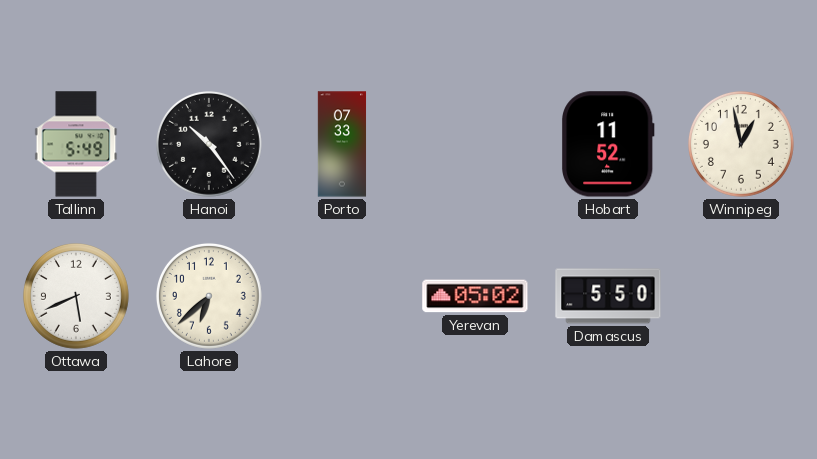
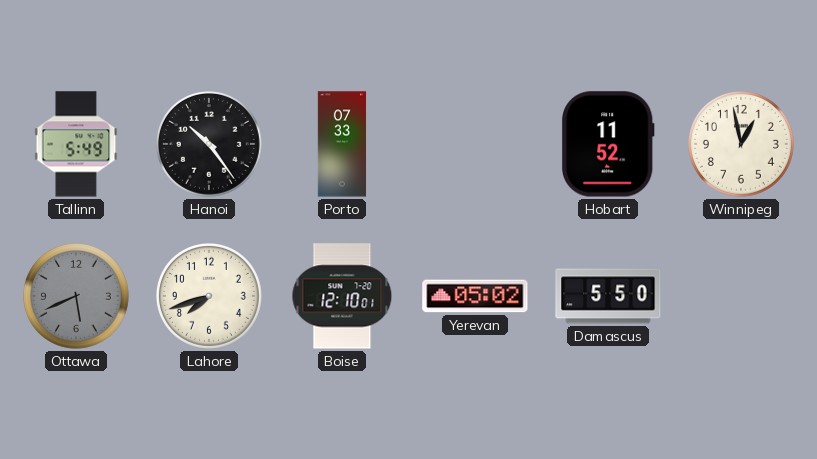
Ottawa dial: white -> grey (76, 296)
Lahore: 6:38 -> 7:42 (209, 296)
Boise: none -> 12:10 (342, 296)
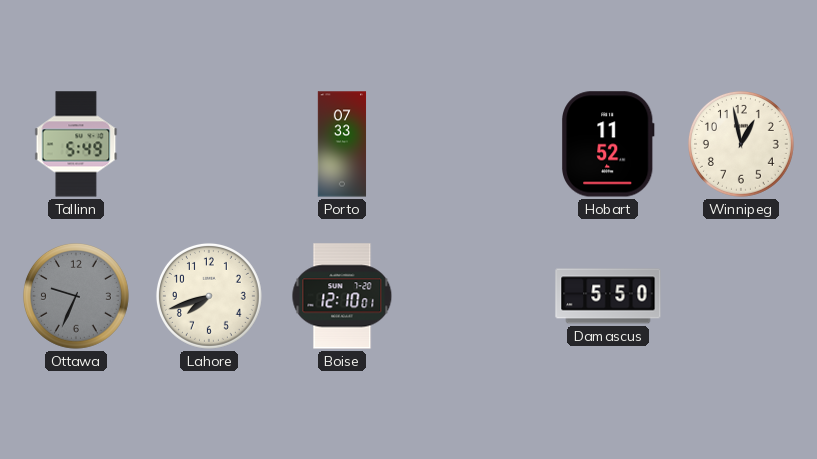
Hanoi: 10:24 -> none (209, 144)
Ottawa: 5:41 -> 9:34 (76, 296)
Yerevan: 05:02 -> none (475, 296)
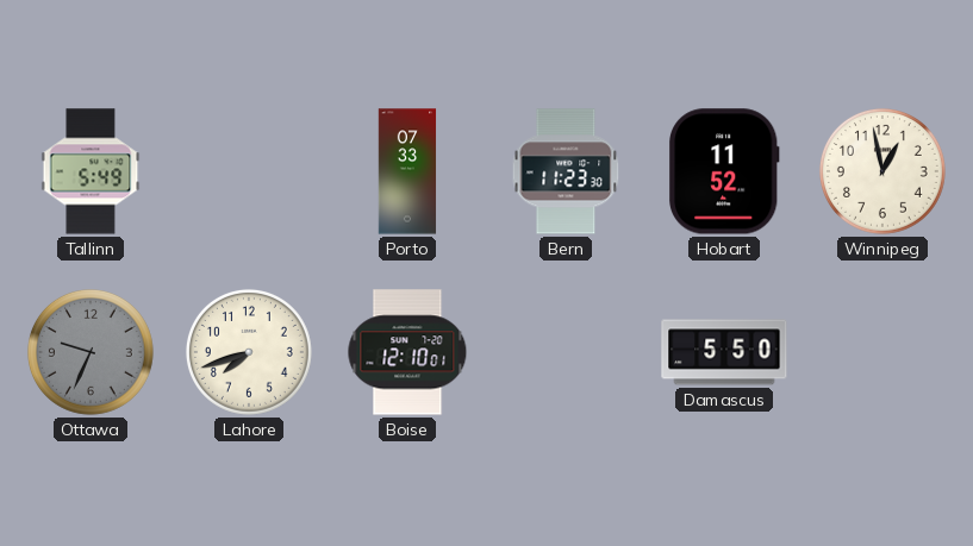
Bern: none -> 11:23 (566, 171)
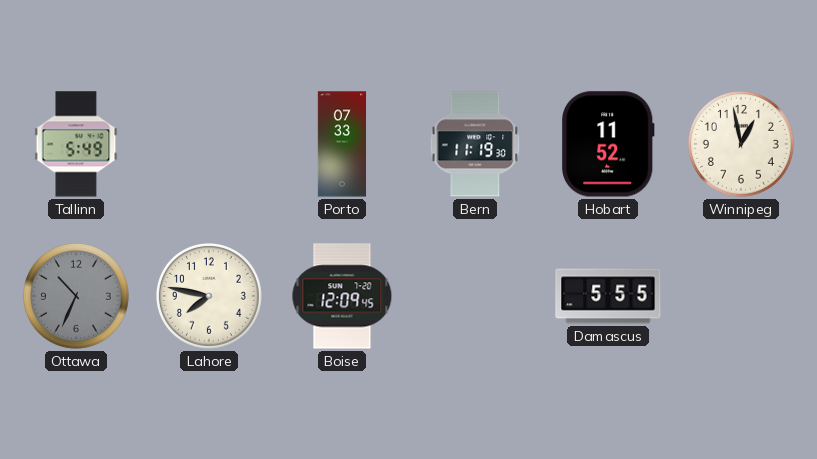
Bern: 11:23 -> 11:19 (475, 144)
Ottawa: 9:34 -> 10:34 (76, 296)
Lahore: 7:42 -> 7:47 (209, 296)
Boise: 12:10 -> 12:09 (342, 296)
Damascus: 5:50 -> 5:55 (608, 296)
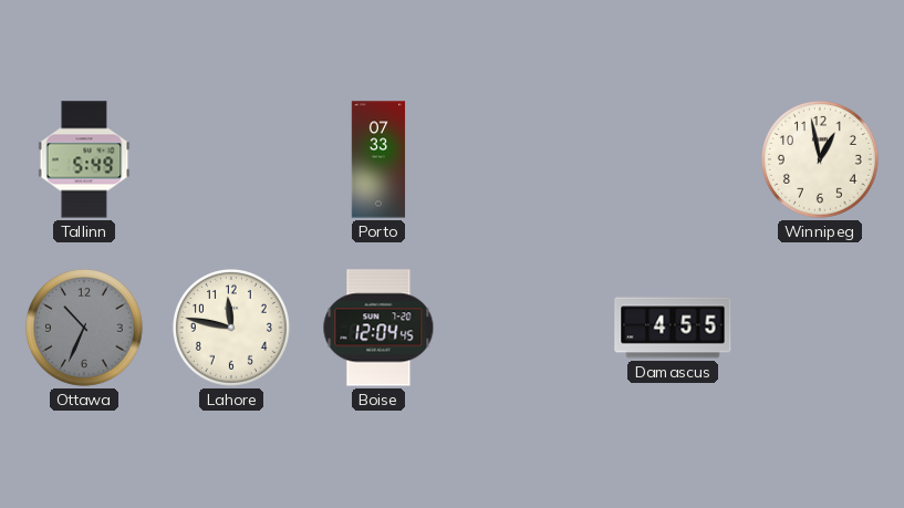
Bern: 11:19 -> none (475, 144)
Hobart: 11:52 -> none (609, 144)
Lahore: 7:47 -> 11:47 (231, 328)
Boise: 12:09 -> 12:04 (378, 328)
Damascus: 5:55 -> 4:55 (673, 328)
